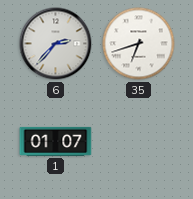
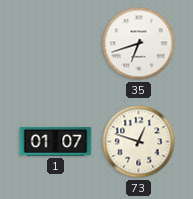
6: 2:37 -> none (56, 44)
73: none -> 12:48 (139, 142)
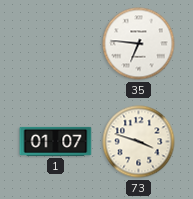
35: 6:42 -> 6:46 (139, 44)
73: 12:48 -> 3:48 (139, 142)
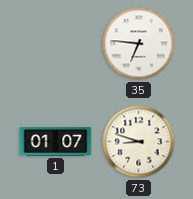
73: 3:48 -> 8:48 (139, 142)
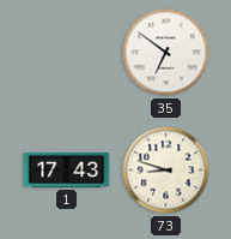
35: 6:46 -> 6:51 (166, 53)
1: 01:07 -> 17:43 (67, 169)
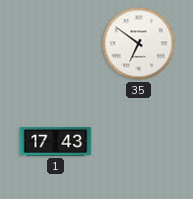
73: 8:48 -> none (166, 171)
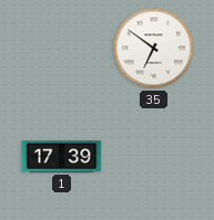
1: 17:43 -> 17:39 (62, 156)
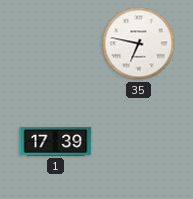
35: 6:51 -> 6:47 (139, 44)
